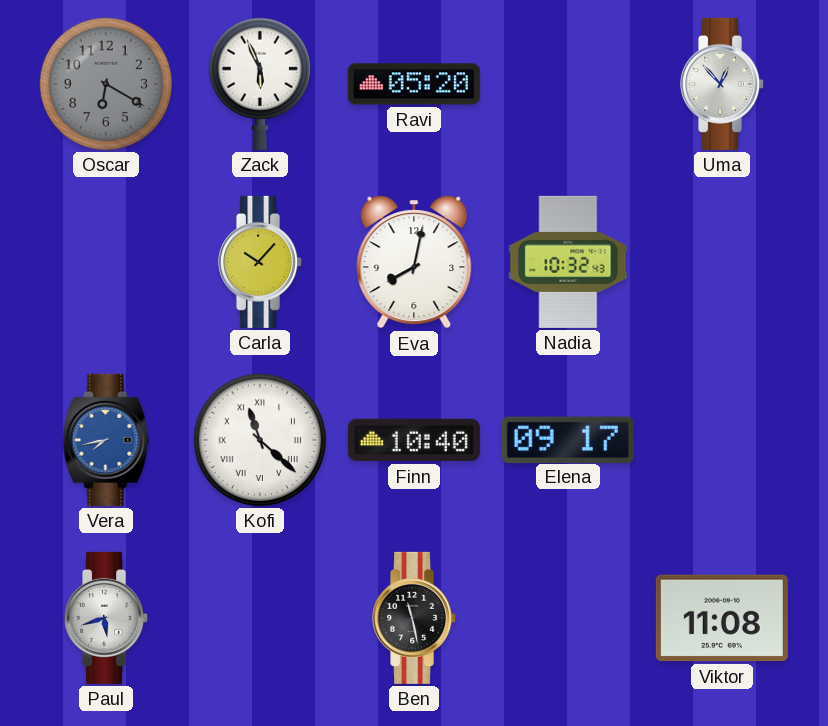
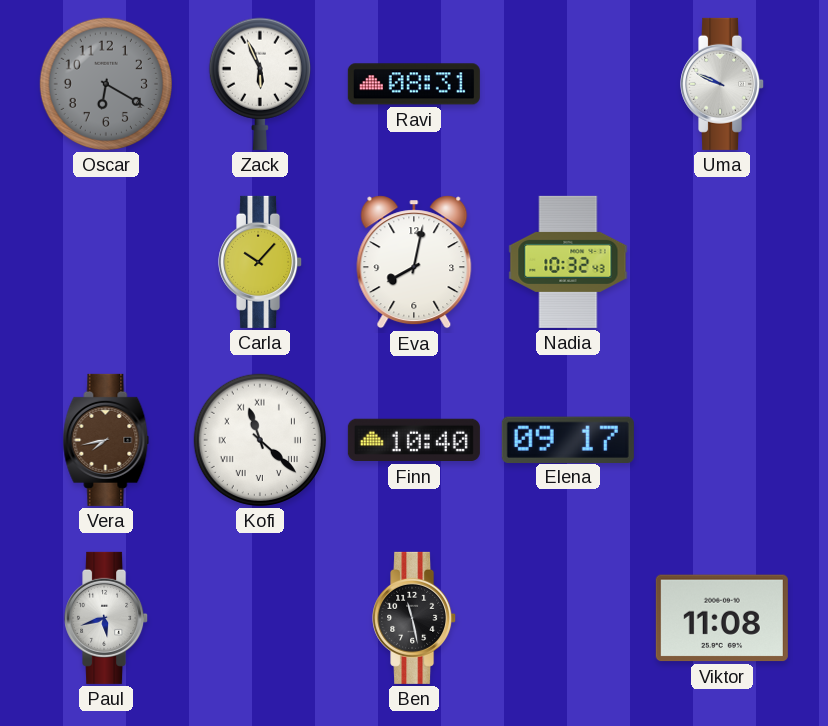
Ravi: 05:20 -> 08:31 (414, 84)
Uma: 12:53 -> 9:49 (723, 84)
Vera dial: blue -> brown (106, 440)
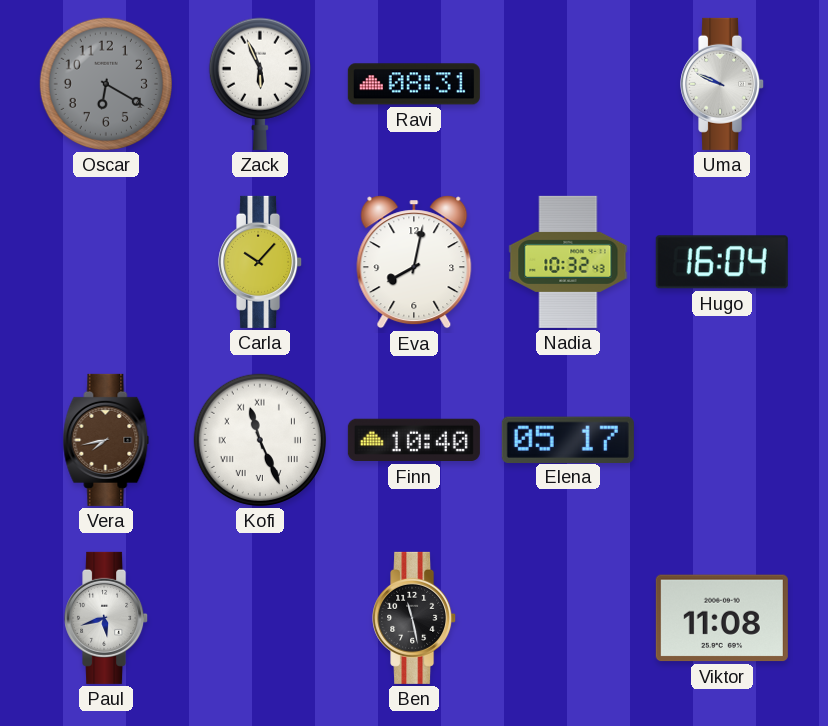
Hugo: none -> 16:04 (722, 262)
Kofi: 11:22 -> 11:26 (260, 440)
Elena: 09:17 -> 05:17 (568, 439)
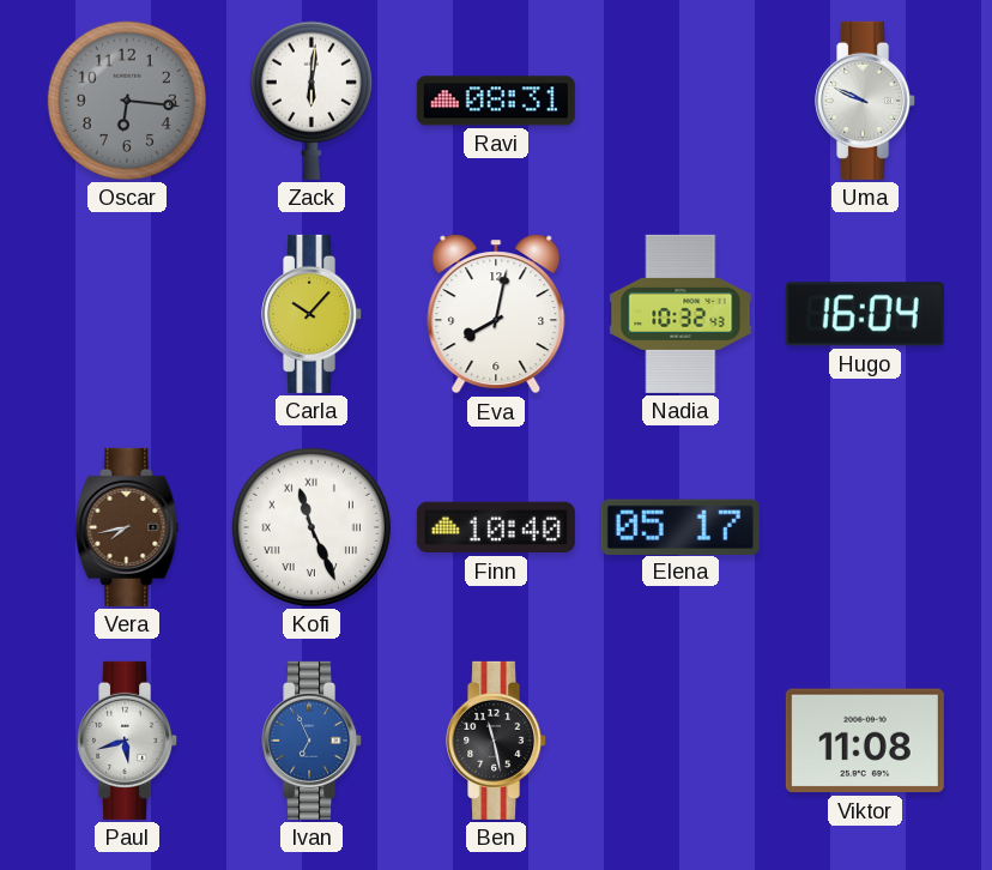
Oscar: 6:20 -> 6:16 (127, 101)
Zack: 5:56 -> 6:01 (311, 101)
Ivan: none -> 6:56 (313, 741)
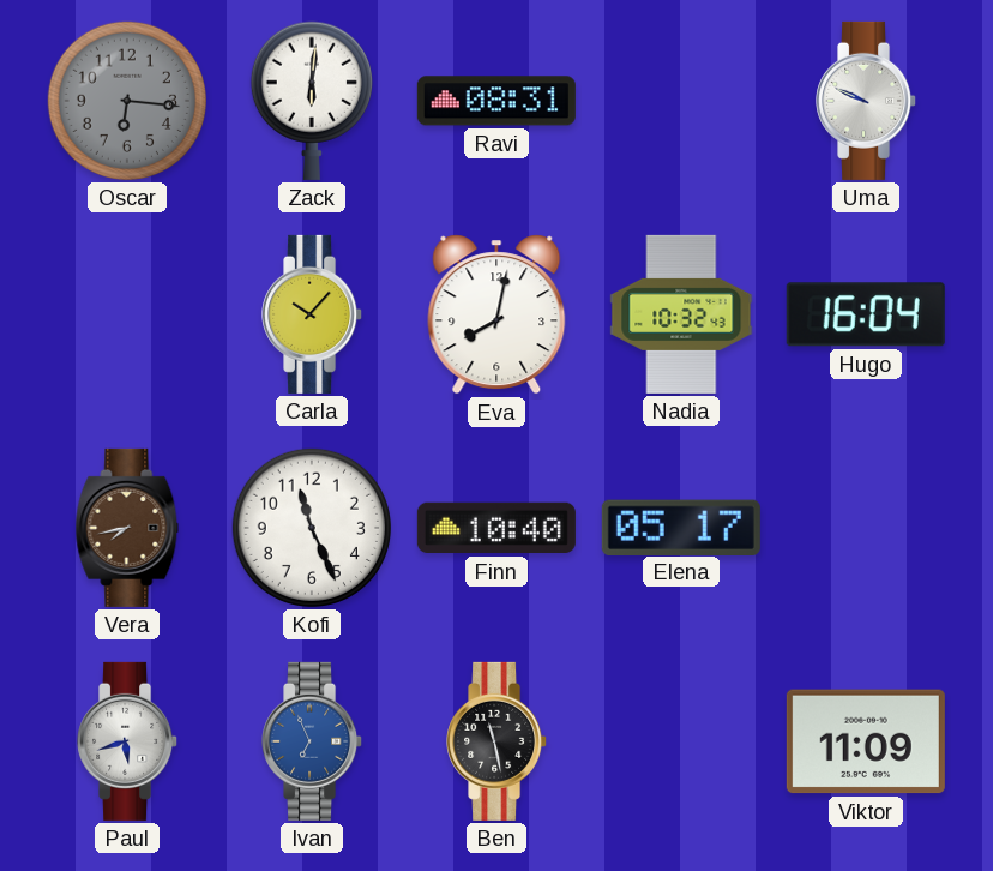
Kofi numerals: Roman -> Arabic (312, 528)
Viktor: 11:08 -> 11:09 (866, 741)
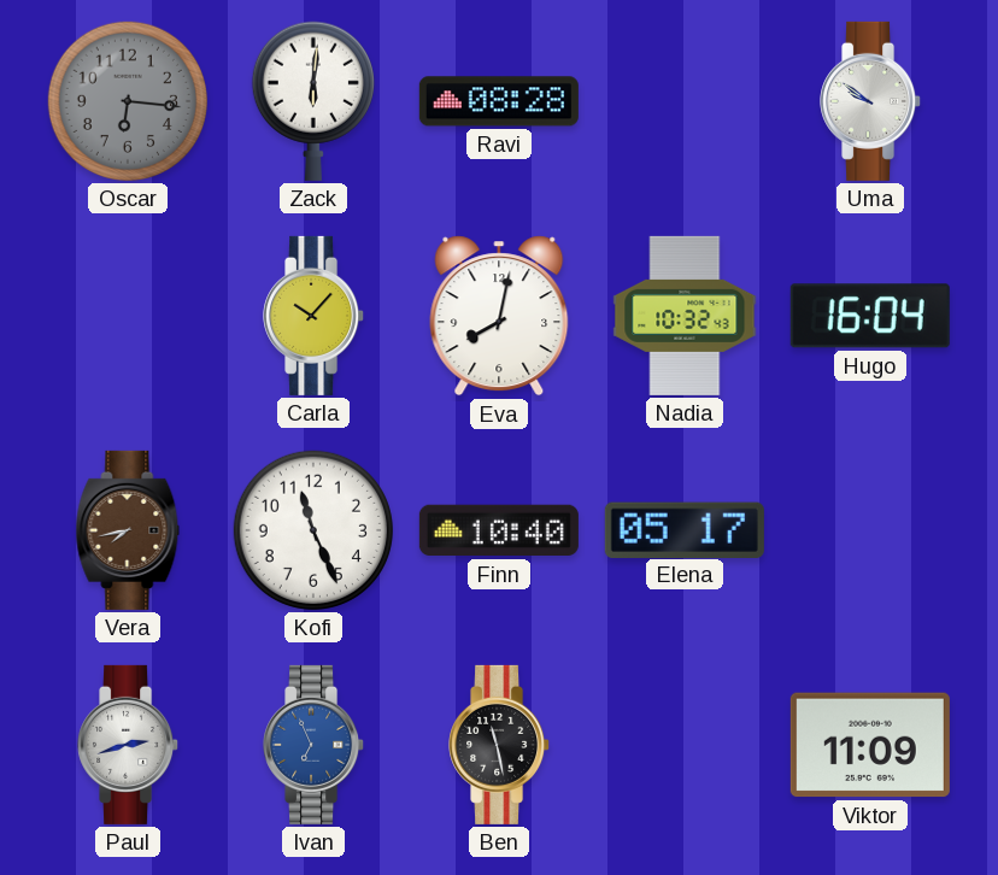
Ravi: 08:31 -> 08:28 (499, 101)
Uma: 9:49 -> 9:51 (871, 101)
Paul: 5:42 -> 2:42 (129, 745)
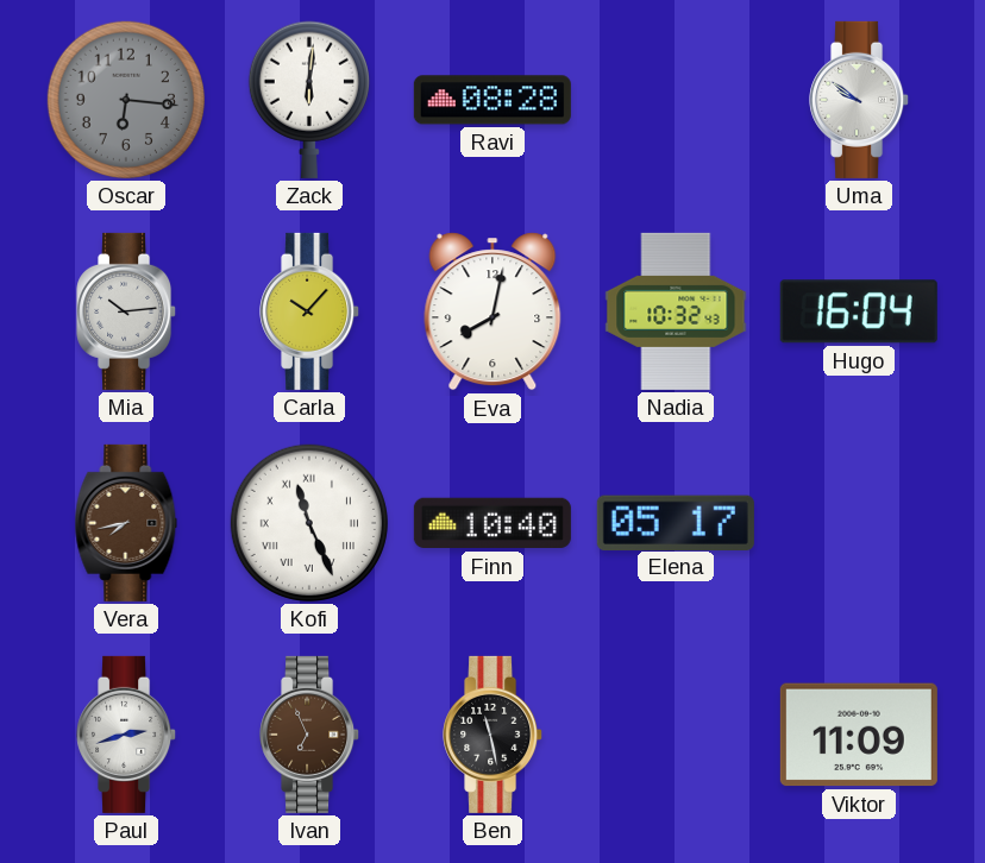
Mia: none -> 10:14 (127, 311)
Kofi numerals: Arabic -> Roman (309, 523)
Ivan dial: blue -> brown (310, 735)
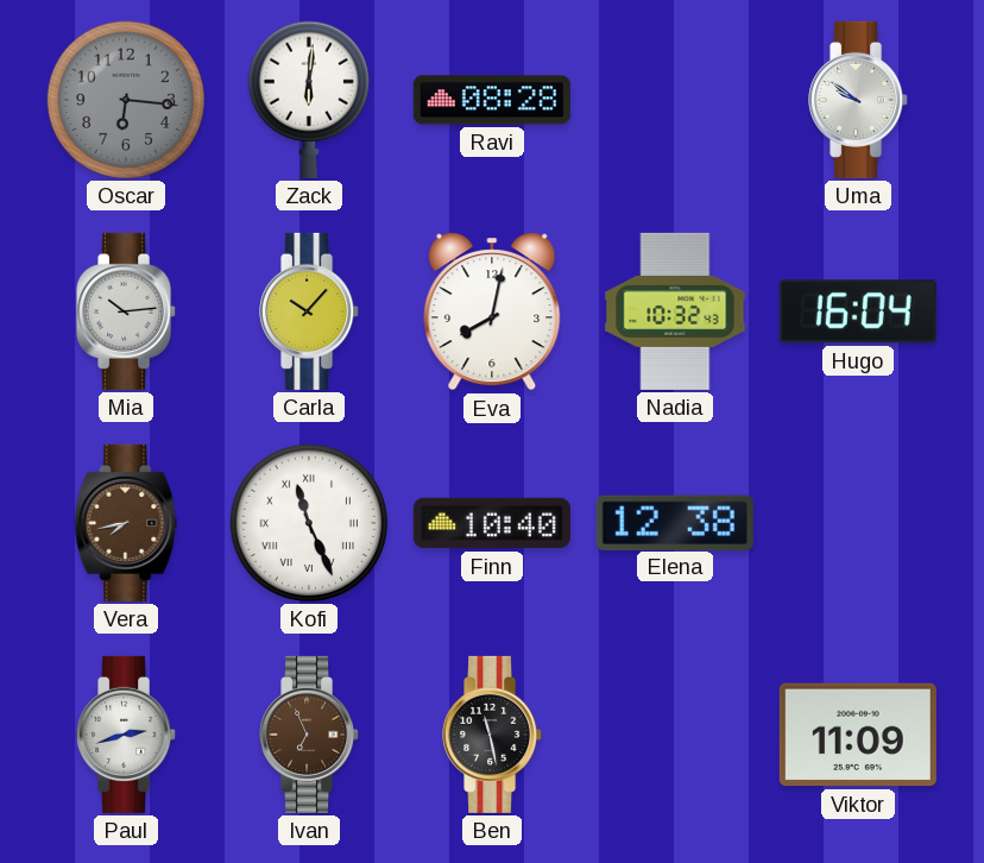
Elena: 05:17 -> 12:38 (675, 522)
